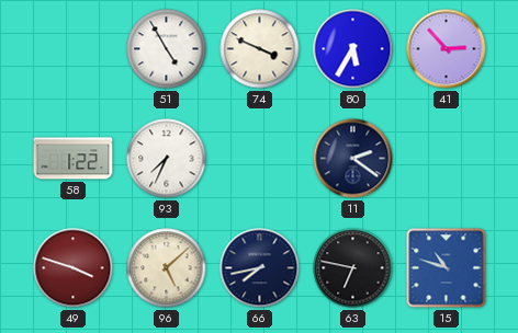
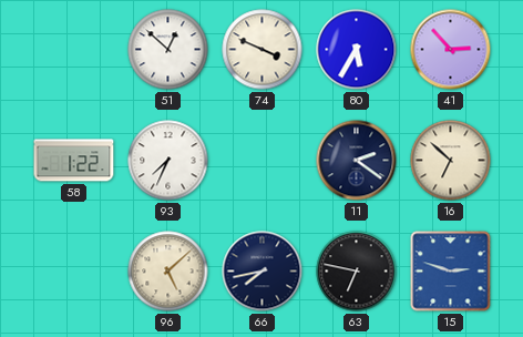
51: 4:55 -> 12:52 (168, 50)
16: none -> 6:52 (451, 161)
49: 3:48 -> none (74, 268)
15: 10:48 -> 2:48 (451, 272)
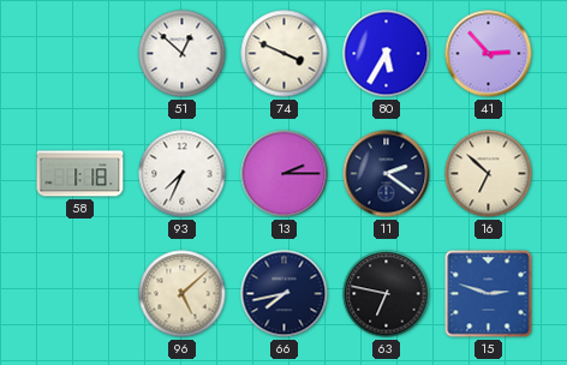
58: 1:22 -> 1:18 (80, 174)
13: none -> 2:15 (285, 174)
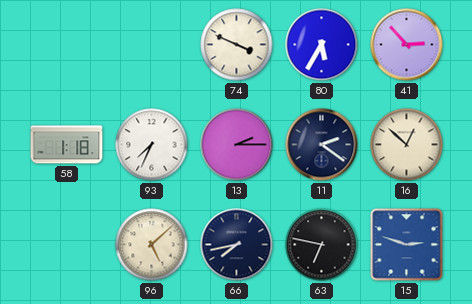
51: 12:52 -> none (183, 54)
16: 6:52 -> 12:52 (407, 145)
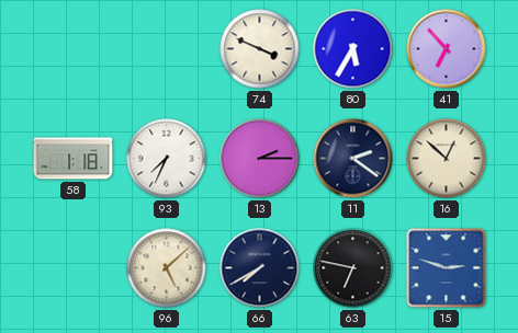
41: 2:53 -> 6:53 (447, 49)
66: 7:43 -> 7:40 (260, 268)
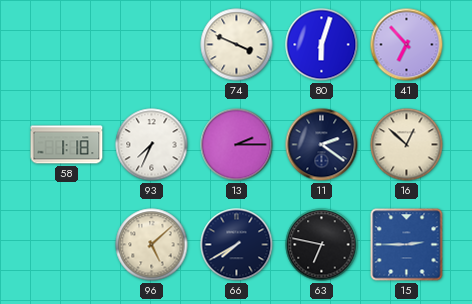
80: 5:35 -> 6:03 (322, 45)
15: 2:48 -> 2:45 (407, 245)
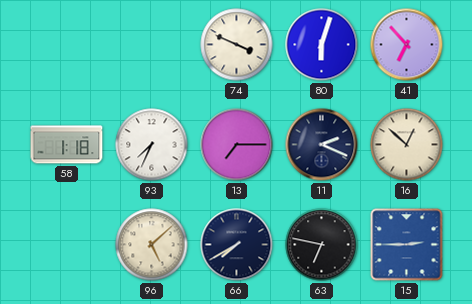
13: 2:15 -> 7:15 (237, 145)
11: 2:21 -> 2:19 (322, 145)
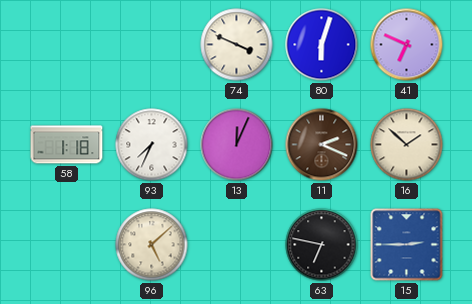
41: 6:53 -> 6:49 (407, 45)
13: 7:15 -> 12:04 (237, 145)
11 dial: navy -> brown (322, 145)
16: 12:52 -> 1:52 (407, 145)
66: 7:40 -> none (237, 245)
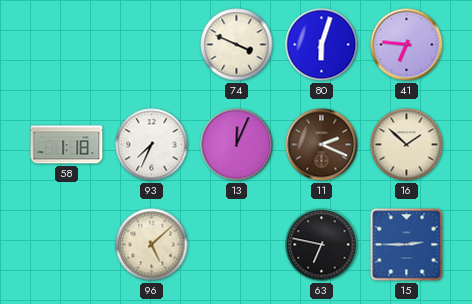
41: 6:49 -> 6:46 (407, 45)
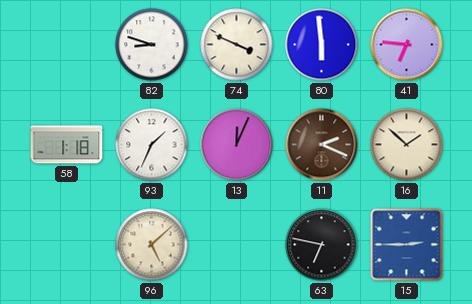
82: none -> 8:48 (152, 45)
80: 6:03 -> 5:59 (322, 45)
93: 7:34 -> 1:34 (152, 145)
